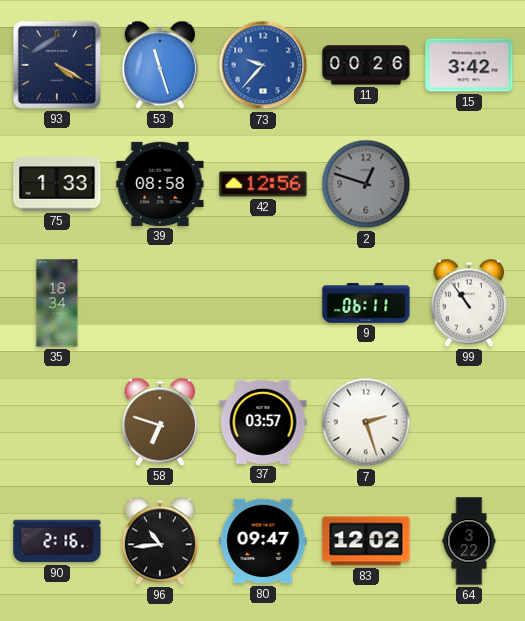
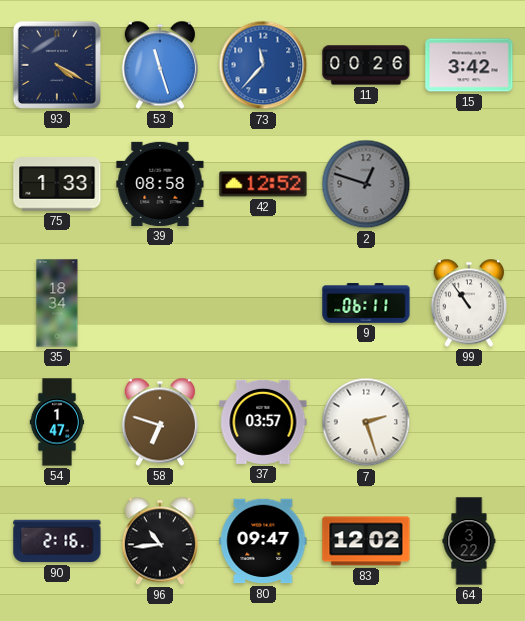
73: 9:37 -> 11:37 (263, 65)
42: 12:56 -> 12:52 (263, 184)
54: none -> 1:47 (57, 422)
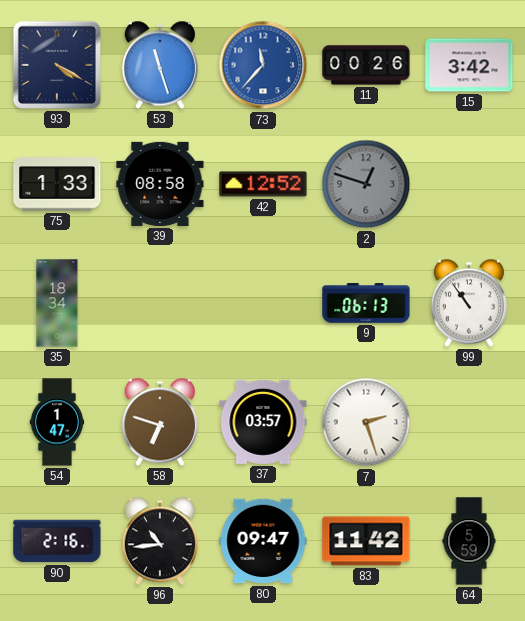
9: 06:11 -> 06:13 (366, 303)
83: 12:02 -> 11:42 (366, 541)
64: 3:22 -> 5:59 (469, 541)
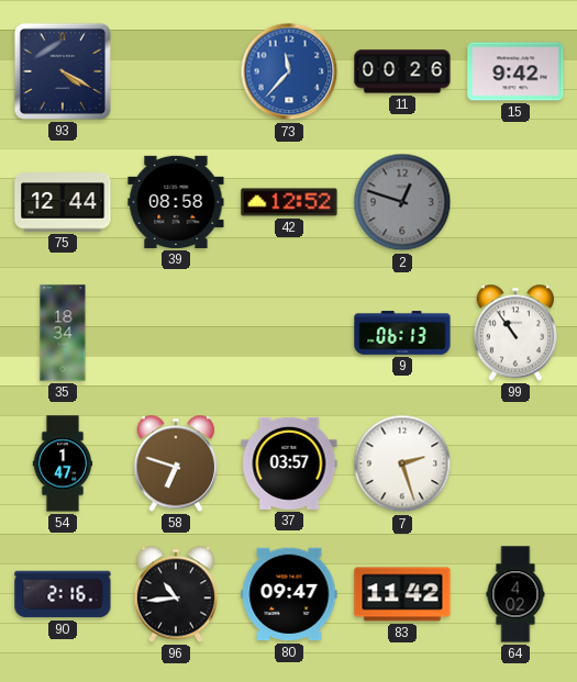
53: 11:27 -> none (159, 65)
15: 3:42 -> 9:42 (515, 71)
75: 1:33 -> 12:44 (63, 202)
64: 5:59 -> 4:02 (515, 594)
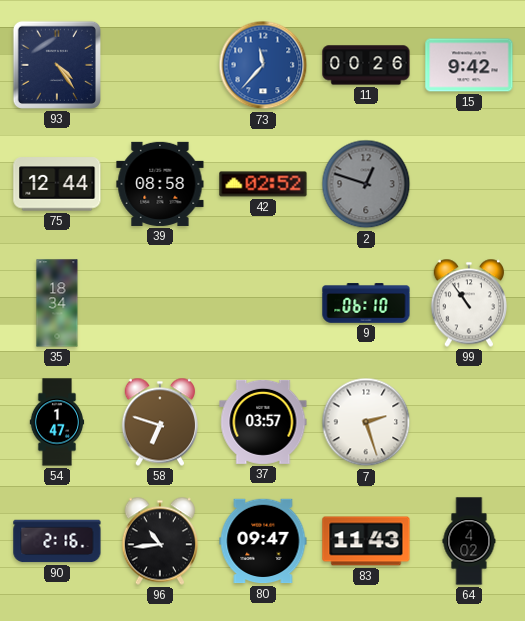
93: 4:20 -> 4:24 (57, 65)
42: 12:52 -> 02:52 (263, 184)
9: 06:13 -> 06:10 (366, 303)
83: 11:42 -> 11:43 (366, 541)
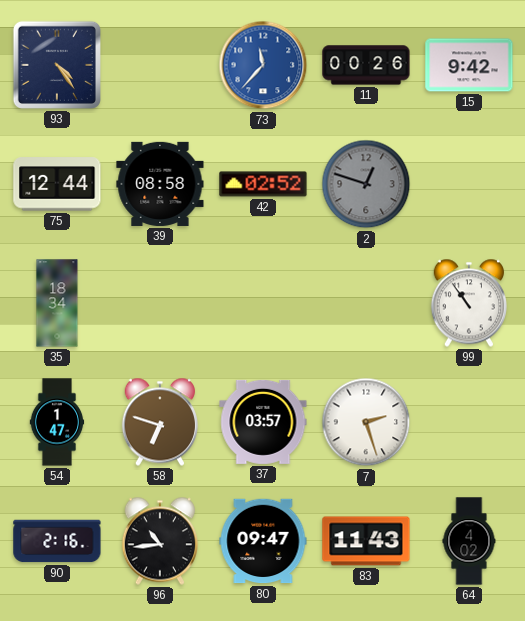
9: 06:10 -> none (366, 303)
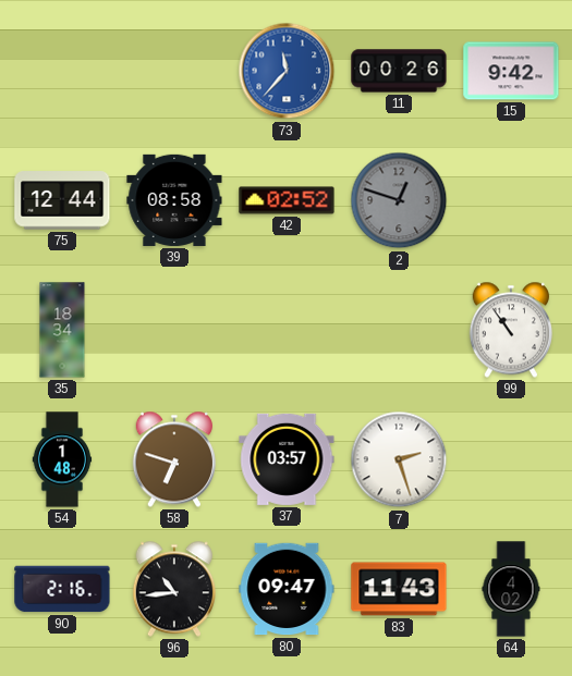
93: 4:24 -> none (57, 65)
54: 1:47 -> 1:48 (62, 459)
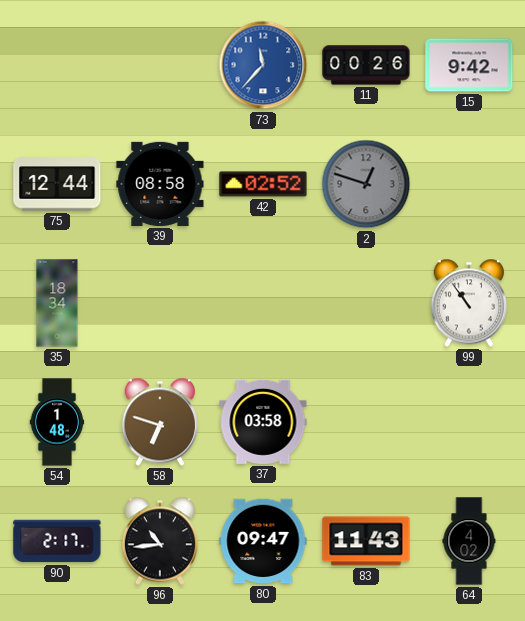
37: 03:57 -> 03:58 (263, 422)
7: 2:27 -> none (399, 459)
90: 2:16 -> 2:17 (57, 541)
